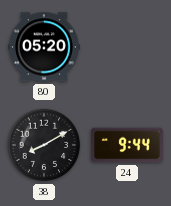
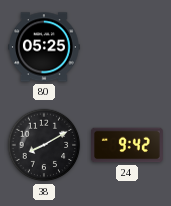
80: 05:20 -> 05:25 (45, 47)
24: 9:44 -> 9:42 (128, 145)
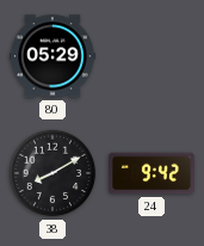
80: 05:25 -> 05:29 (54, 56)
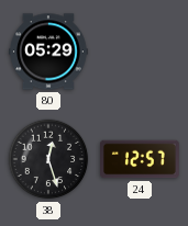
38: 8:10 -> 12:27 (48, 159)
24: 9:42 -> 12:57 (141, 159)
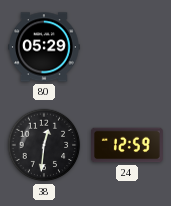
38: 12:27 -> 12:31 (44, 145)
24: 12:57 -> 12:59 (128, 145)
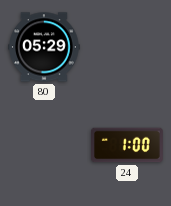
38: 12:31 -> none (44, 145)
24: 12:59 -> 1:00 (128, 145)
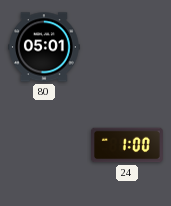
80: 05:29 -> 05:01 (45, 47)
